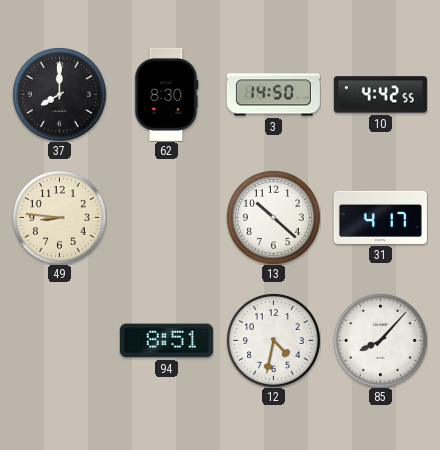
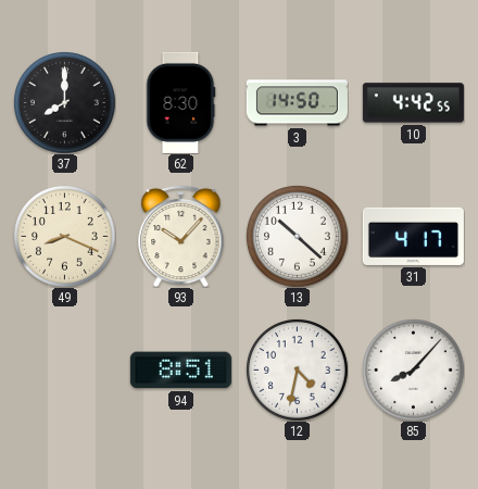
49: 8:46 -> 8:19 (65, 237)
93: none -> 10:07 (181, 236)
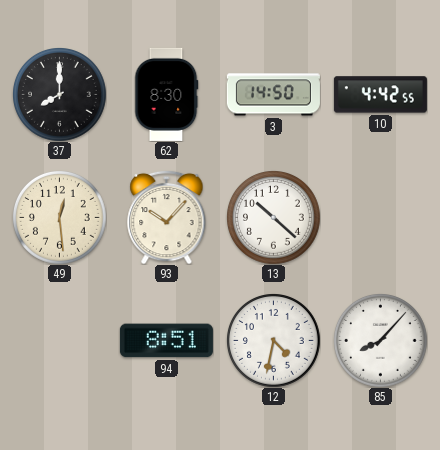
49: 8:19 -> 12:29 (60, 218)
31: 4:17 -> none (413, 236)
